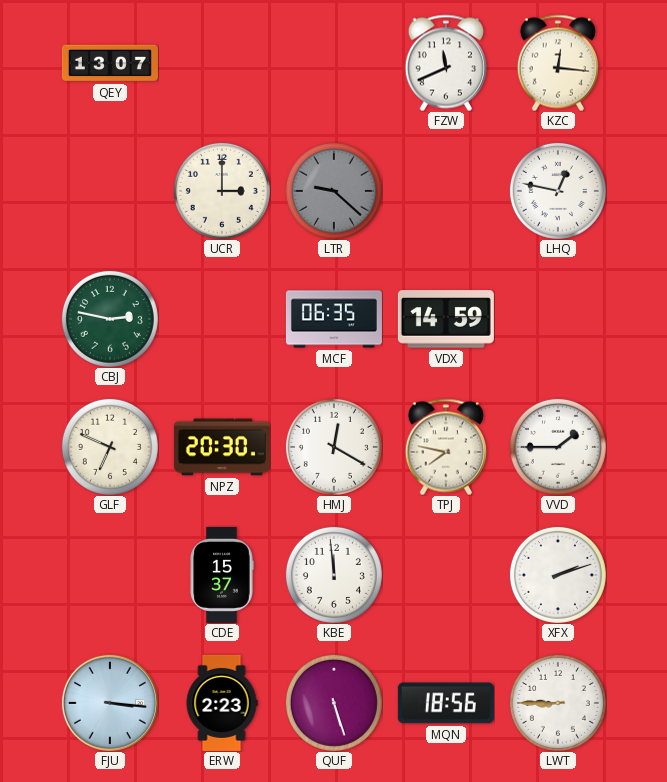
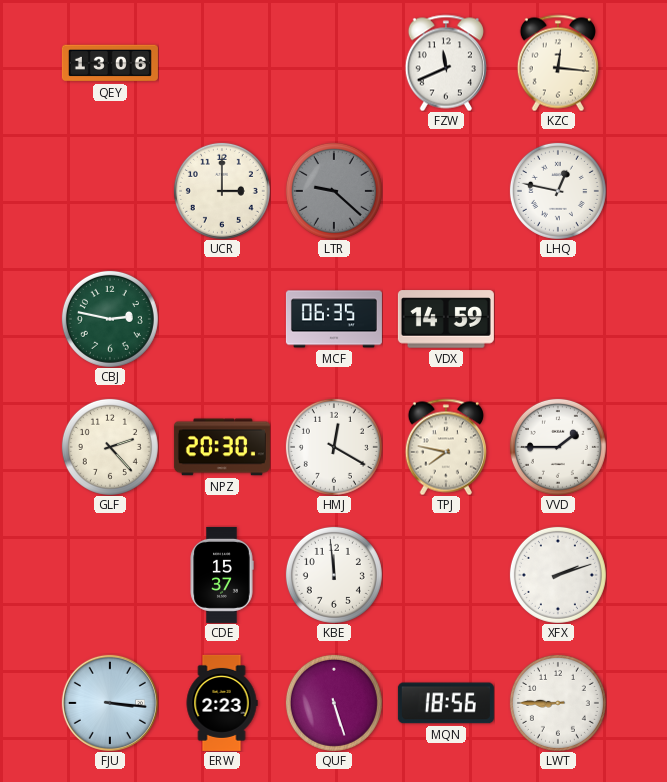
QEY: 13:07 -> 13:06 (110, 63)
GLF: 6:49 -> 2:23 (110, 447)
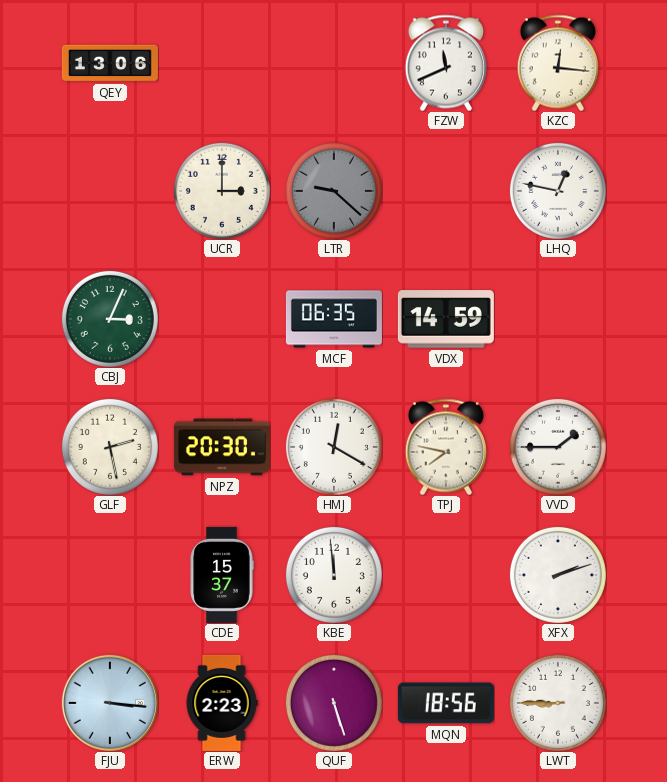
CBJ: 2:47 -> 3:04 (110, 319)
GLF: 2:23 -> 2:28 (110, 447)
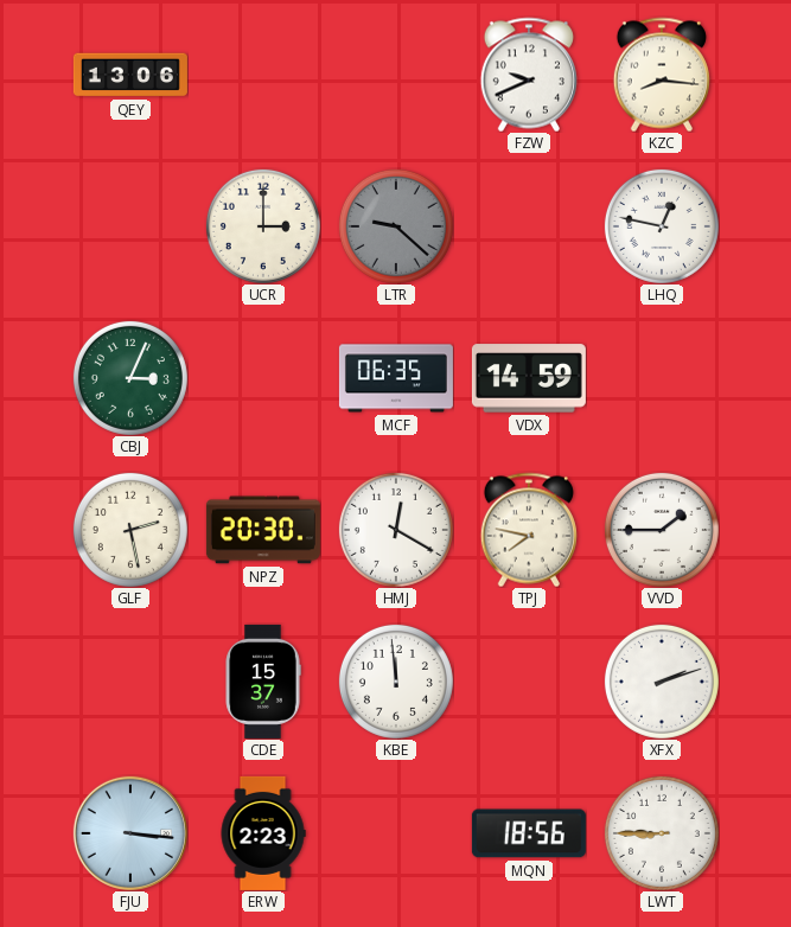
FZW: 11:41 -> 9:41 (529, 75)
KZC: 12:16 -> 8:16 (662, 75)
QUF: 5:27 -> none (334, 703)
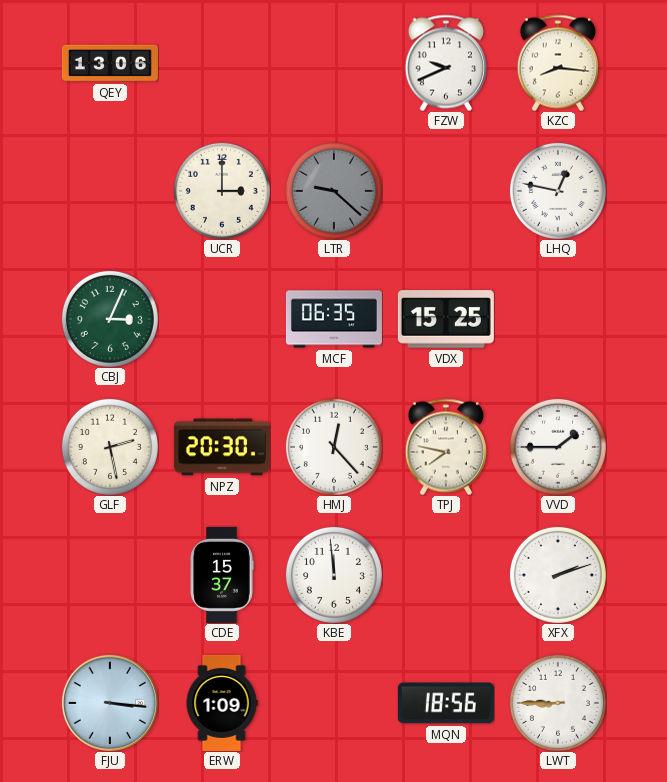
VDX: 14:59 -> 15:25 (446, 319)
HMJ: 12:20 -> 12:23 (334, 447)
ERW: 2:23 -> 1:09 (222, 703)
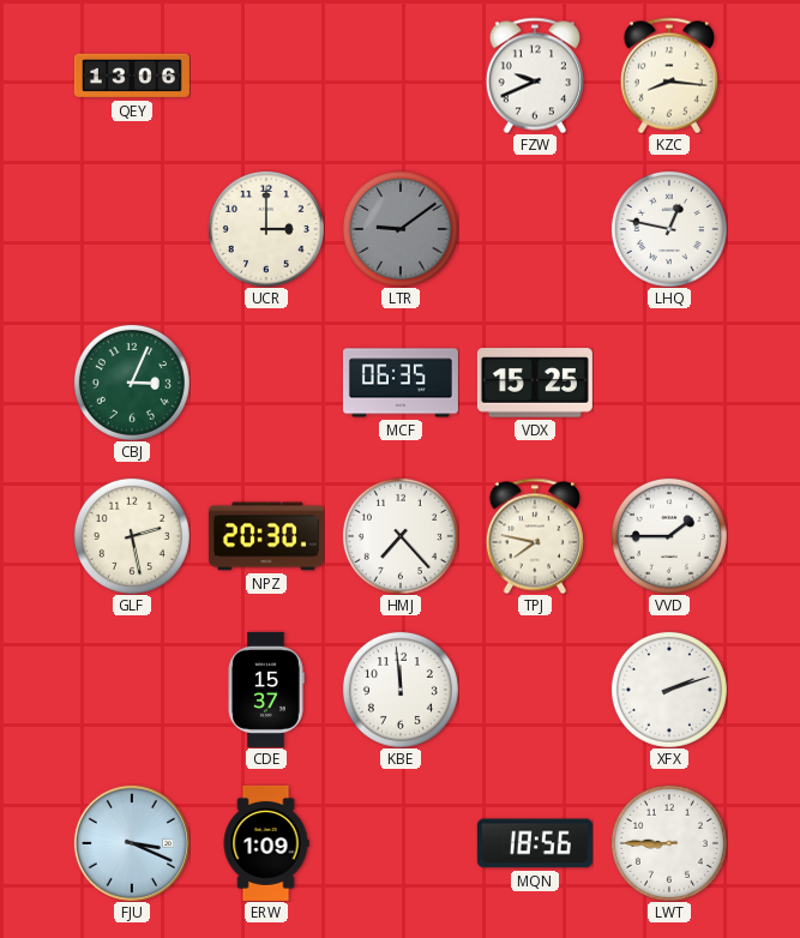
LTR: 9:22 -> 9:09 (401, 229)
HMJ: 12:23 -> 7:23 (401, 536)
FJU: 3:16 -> 3:19 (132, 843)
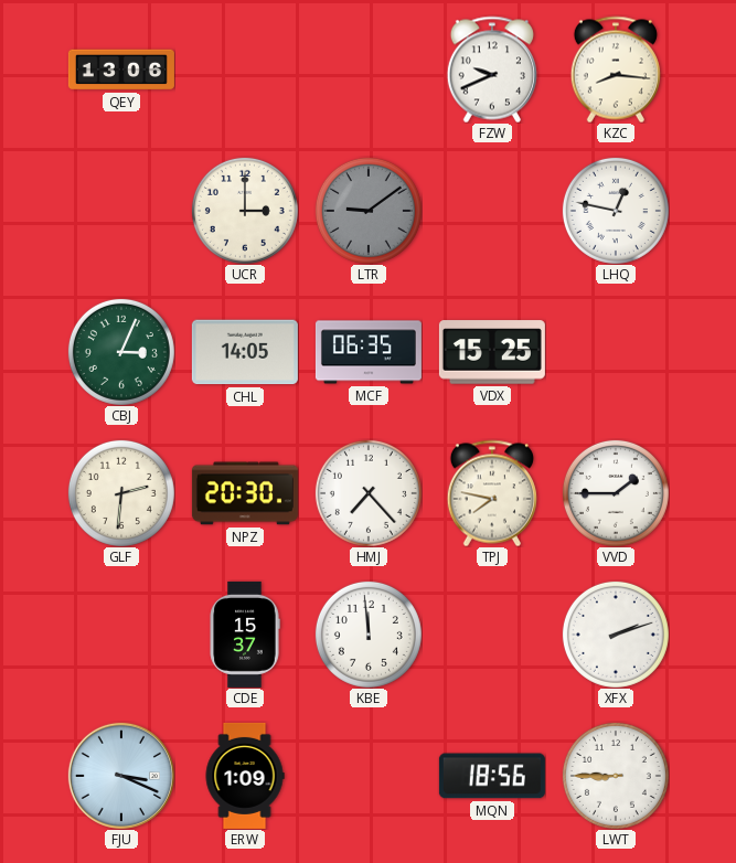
CHL: none -> 14:05 (245, 352)
GLF: 2:28 -> 2:31 (121, 493)
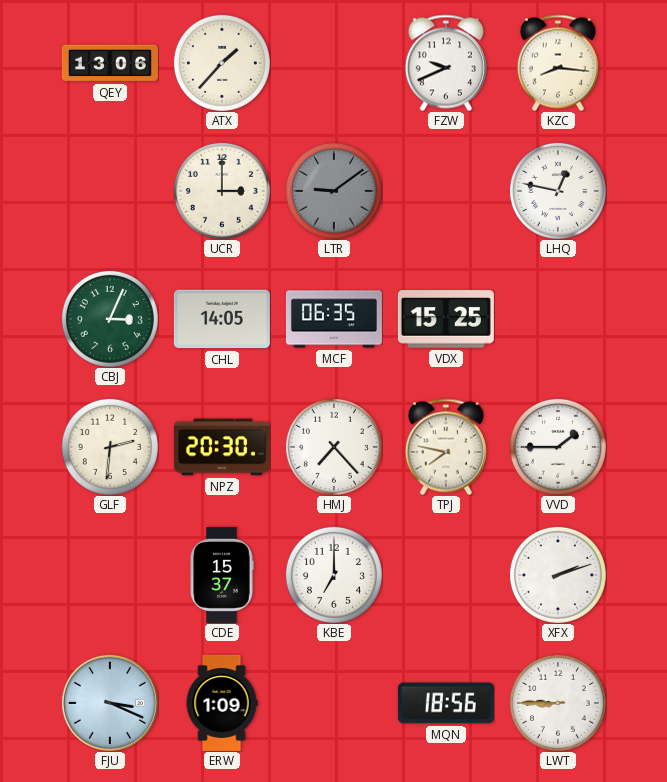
ATX: none -> 1:37 (222, 63)
KBE: 11:59 -> 7:00 (334, 575)
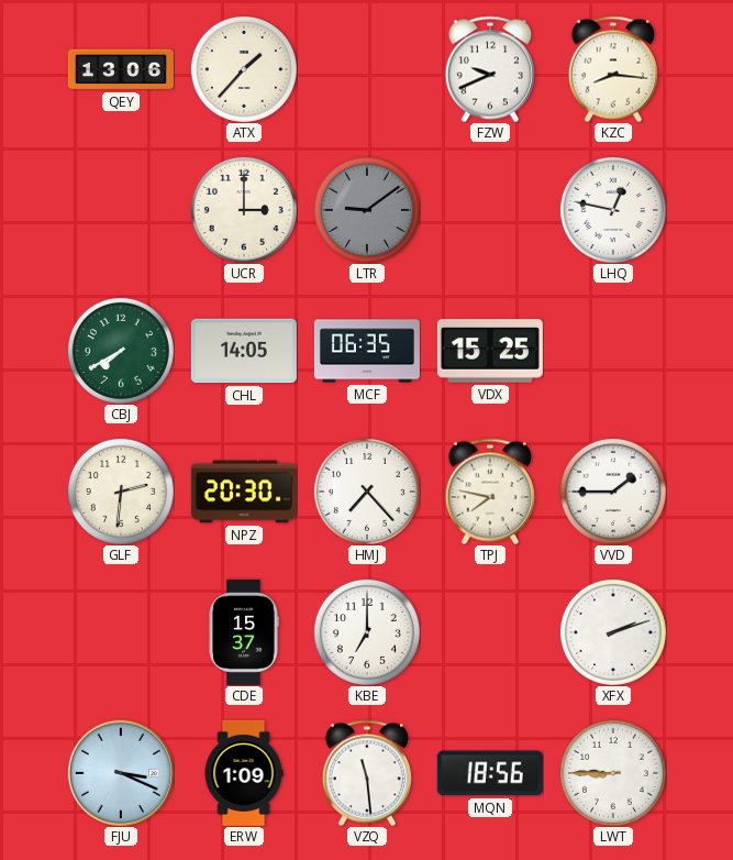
CBJ: 3:04 -> 7:40 (121, 351)
VZQ: none -> 11:29 (367, 773)
